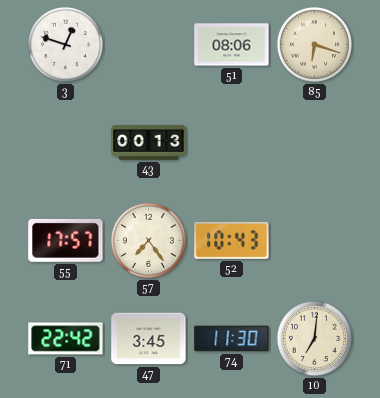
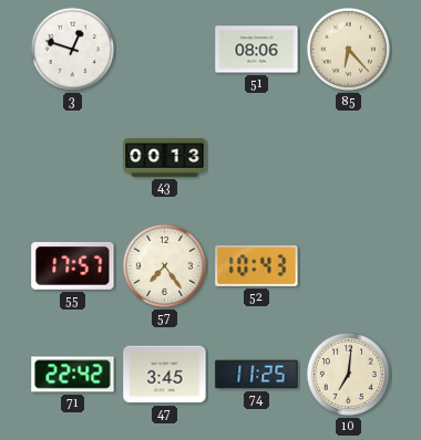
85: 6:18 -> 6:23 (348, 49)
74: 11:30 -> 11:25 (257, 375)
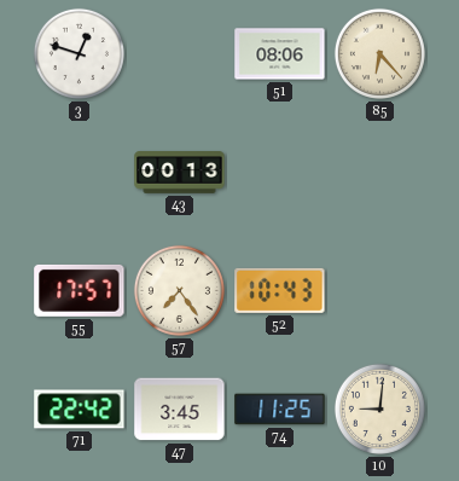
10: 7:01 -> 9:01 (379, 408)
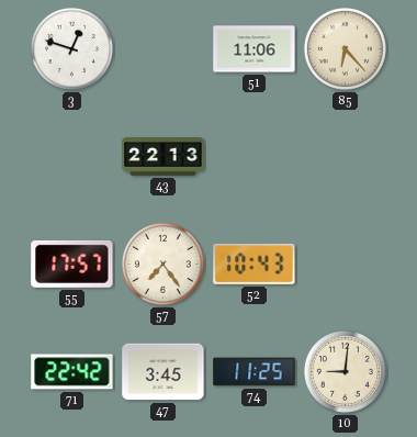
51: 08:06 -> 11:06 (255, 49)
43: 00:13 -> 22:13 (164, 157)
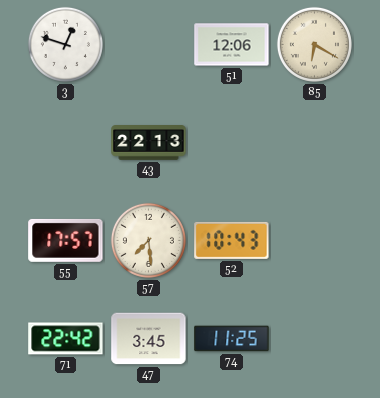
51: 11:06 -> 12:06 (232, 45)
85: 6:23 -> 6:20 (314, 44)
57: 7:24 -> 7:29 (148, 240)
10: 9:01 -> none (345, 371)
